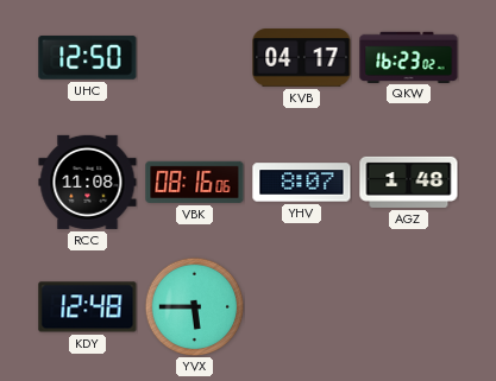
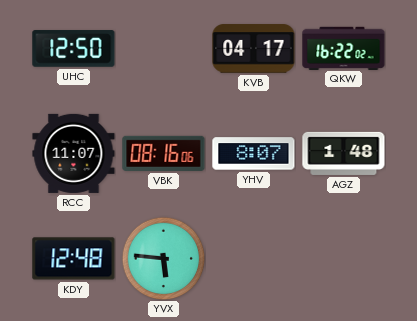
QKW: 16:23 -> 16:22 (344, 48)
RCC: 11:08 -> 11:07 (74, 153)
YVX: 5:45 -> 5:46 (163, 258)
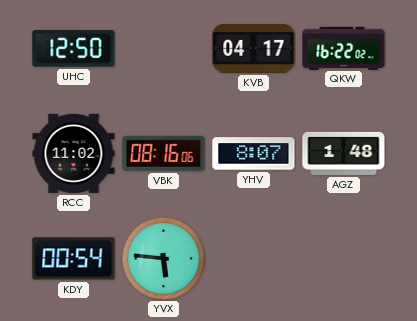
RCC: 11:07 -> 11:02 (74, 153)
KDY: 12:48 -> 00:54 (74, 259)
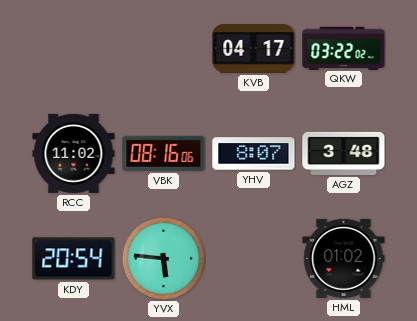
UHC: 12:50 -> none (74, 49)
QKW: 16:22 -> 03:22 (344, 48)
AGZ: 1:48 -> 3:48 (344, 153)
KDY: 00:54 -> 20:54 (74, 259)
HML: none -> 01:02 (344, 258)
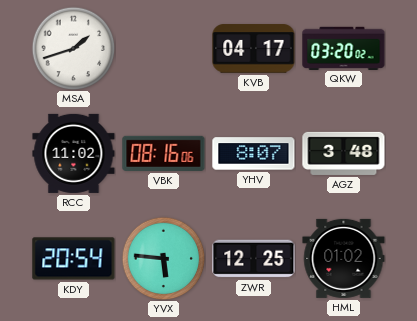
MSA: none -> 1:42 (73, 48)
QKW: 03:22 -> 03:20 (344, 48)
ZWR: none -> 12:25 (254, 259)
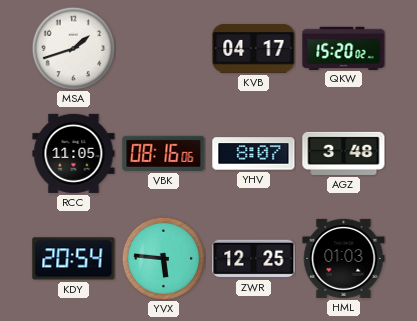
QKW: 03:20 -> 15:20 (344, 48)
RCC: 11:02 -> 11:05 (74, 153)
HML: 01:02 -> 01:03 (344, 258)
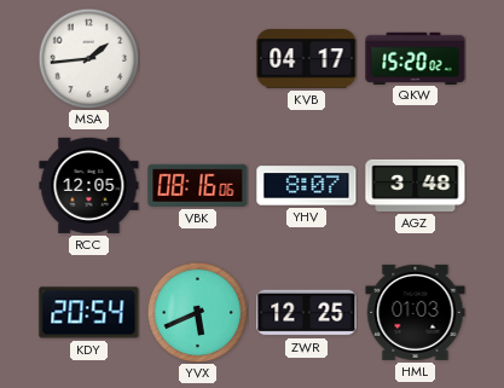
MSA: 1:42 -> 1:44 (88, 58)
RCC: 11:05 -> 12:05 (89, 185)
YVX: 5:46 -> 5:41 (197, 312)
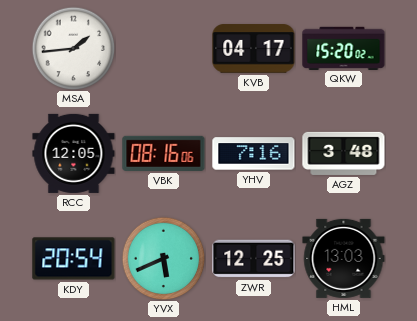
YHV: 8:07 -> 7:16 (254, 154)
HML: 01:03 -> 13:03 (344, 258)
